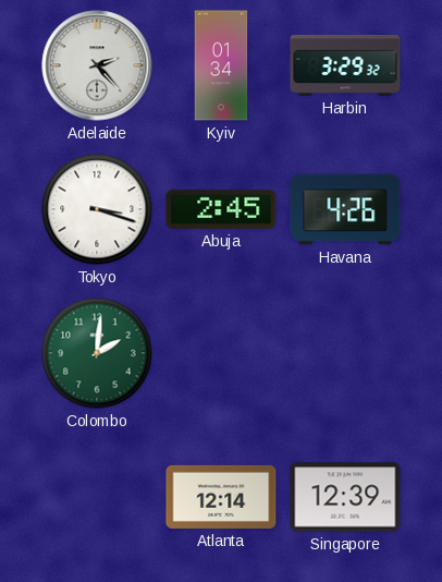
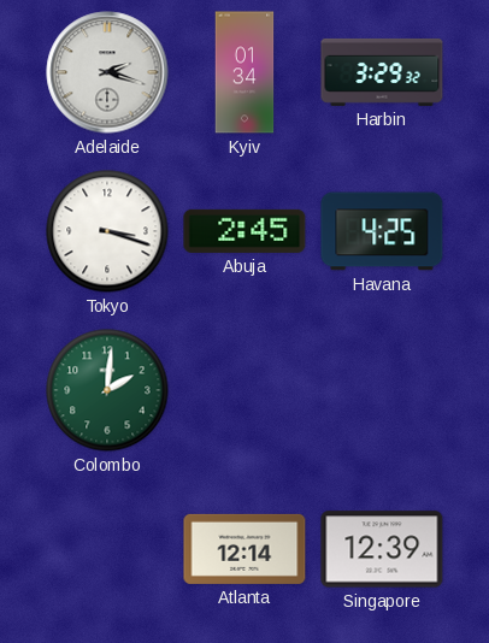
Adelaide: 2:23 -> 2:18 (107, 72)
Havana: 4:26 -> 4:25 (382, 231)
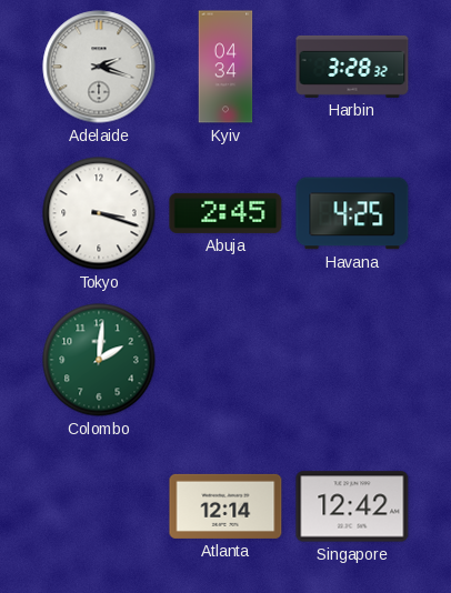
Kyiv: 01:34 -> 04:34 (225, 67)
Harbin: 3:29 -> 3:28 (352, 67)
Singapore: 12:39 -> 12:42 (352, 506)
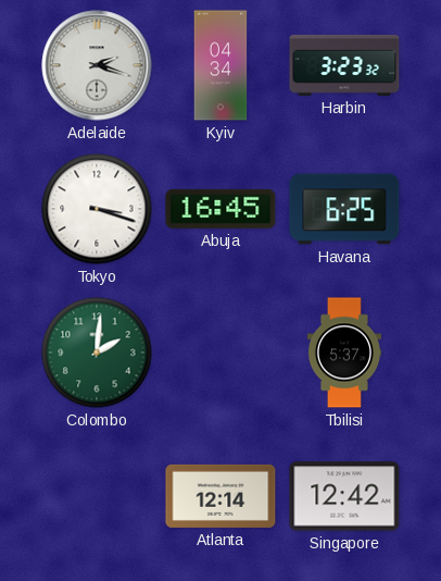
Harbin: 3:28 -> 3:23 (344, 65)
Abuja: 2:45 -> 16:45 (220, 209)
Havana: 4:25 -> 6:25 (344, 209)
Tbilisi: none -> 5:37 (344, 353)
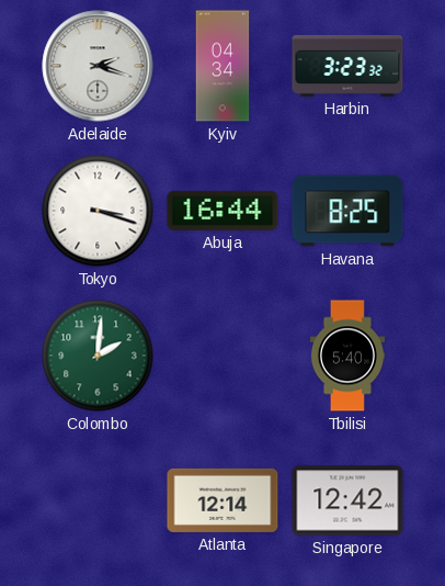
Abuja: 16:45 -> 16:44 (222, 211)
Havana: 6:25 -> 8:25 (347, 211)
Tbilisi: 5:37 -> 5:40 (347, 356)
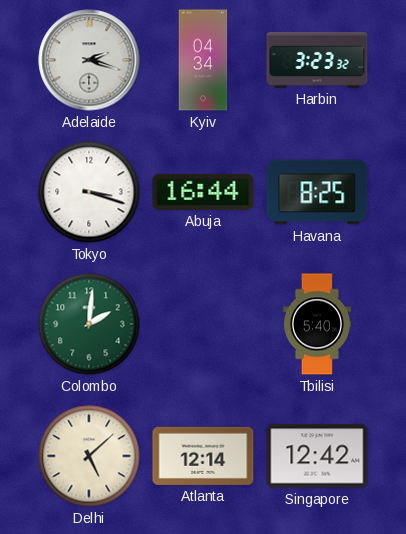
Delhi: none -> 5:08 (89, 456)
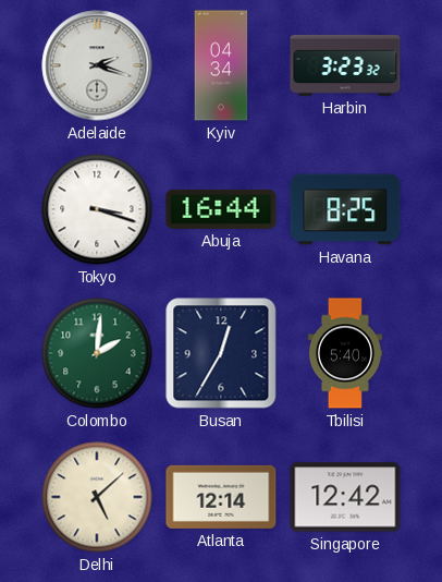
Busan: none -> 12:35 (221, 353)
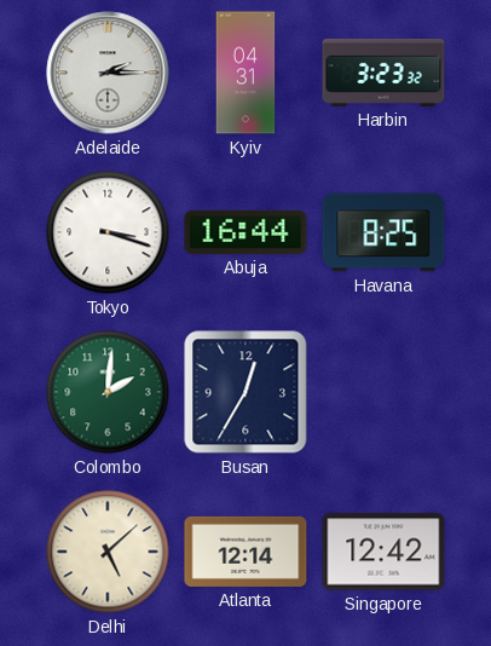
Adelaide: 2:18 -> 2:15 (108, 73)
Kyiv: 04:34 -> 04:31 (245, 73)
Tbilisi: 5:40 -> none (345, 353)
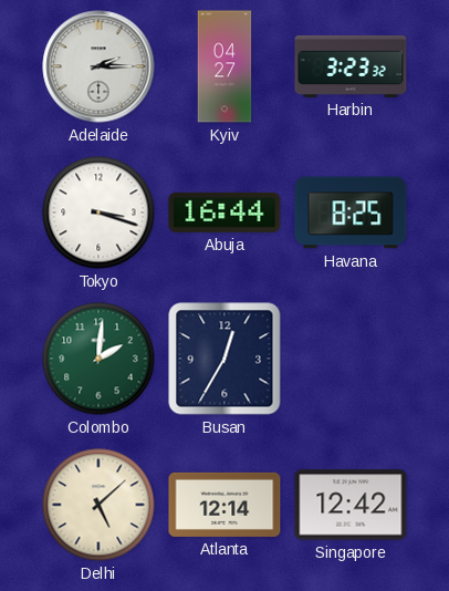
Kyiv: 04:31 -> 04:27 (224, 66)
